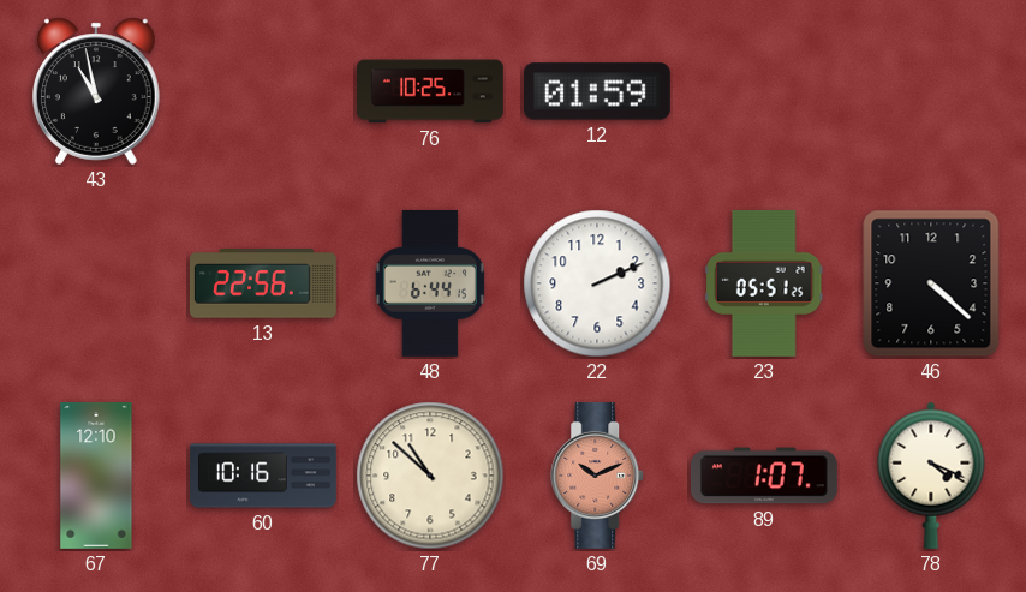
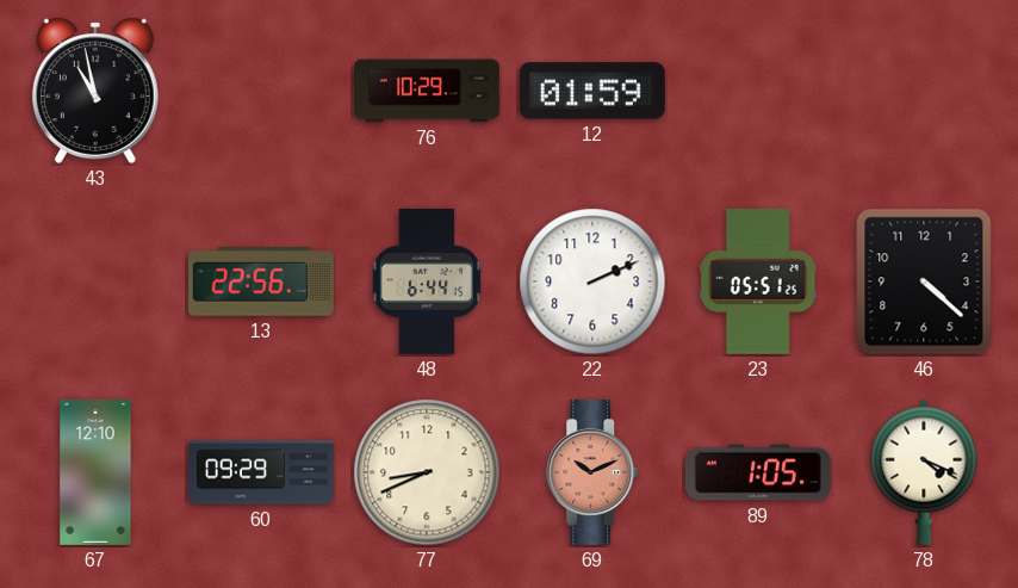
76: 10:25 -> 10:29 (428, 91)
60: 10:16 -> 09:29 (262, 472)
77: 10:52 -> 8:41 (427, 472)
89: 1:07 -> 1:05 (758, 472)
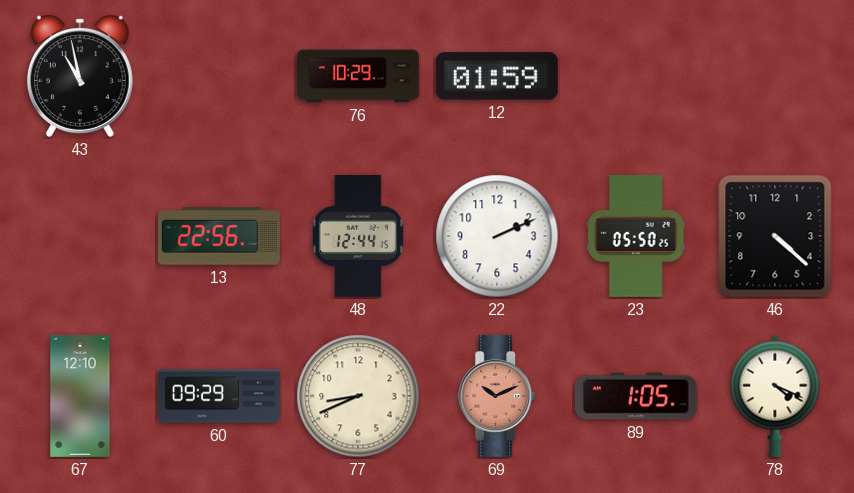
48: 6:44 -> 12:44 (358, 236)
23: 05:51 -> 05:50 (636, 236)
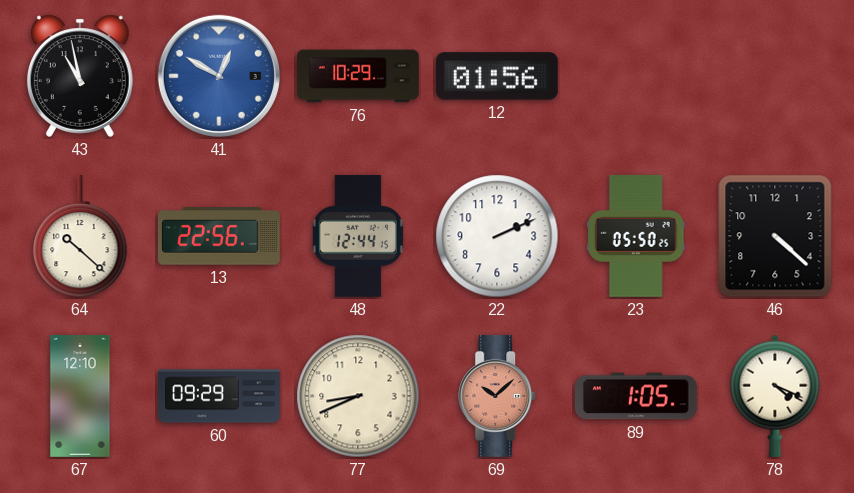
41: none -> 12:50 (219, 76)
12: 01:59 -> 01:56 (497, 76)
64: none -> 10:22 (80, 236)
69: 10:11 -> 10:08 (498, 396)
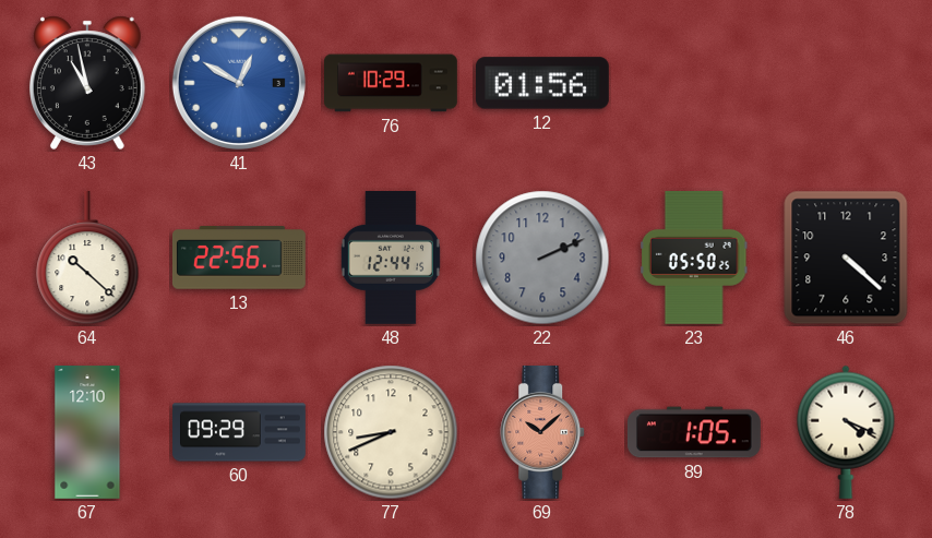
22 dial: white -> grey (542, 258)
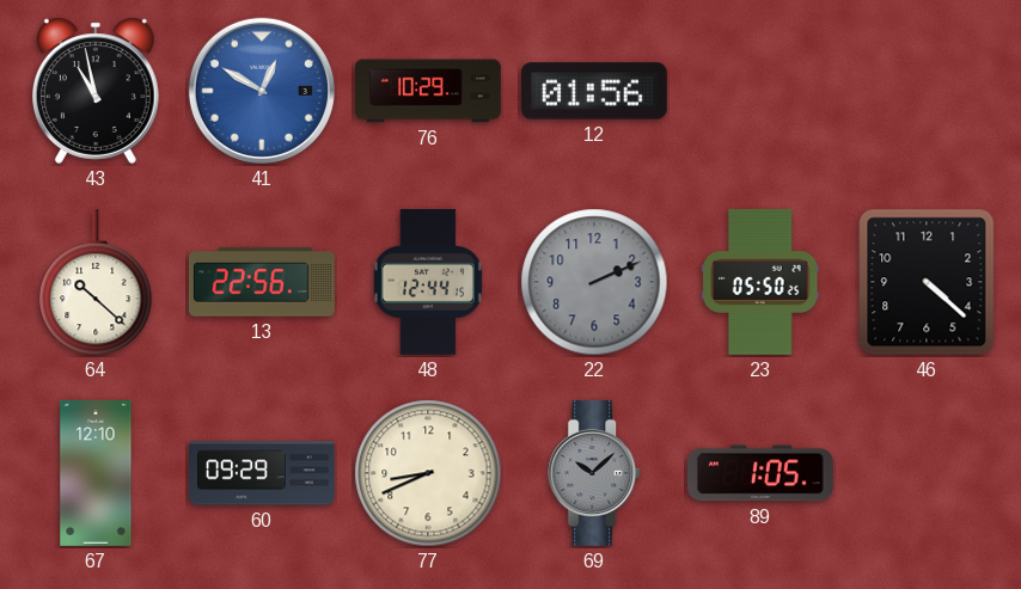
69 dial: salmon -> grey (595, 473)
78: 4:19 -> none (846, 432)
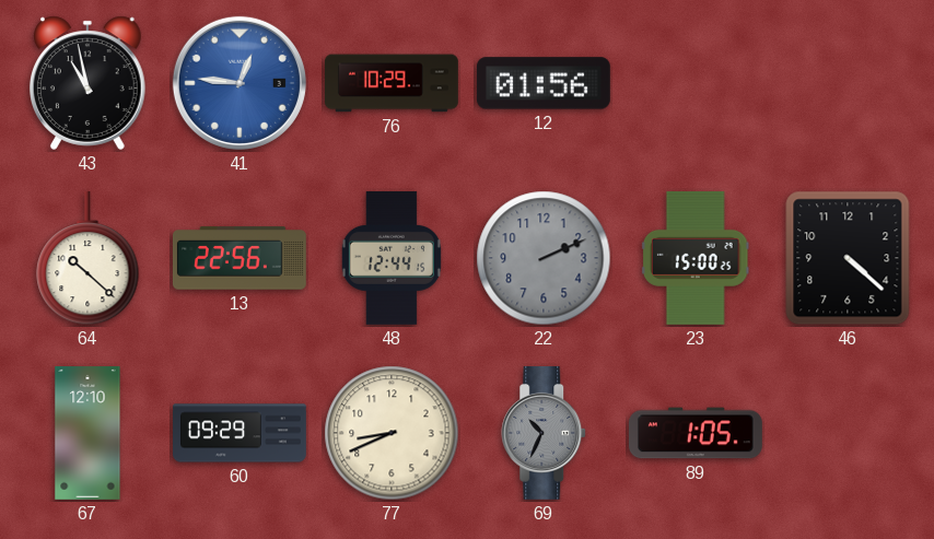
41: 12:50 -> 12:46 (240, 83)
23: 05:50 -> 15:00 (696, 258)
69: 10:08 -> 10:34 (545, 433)
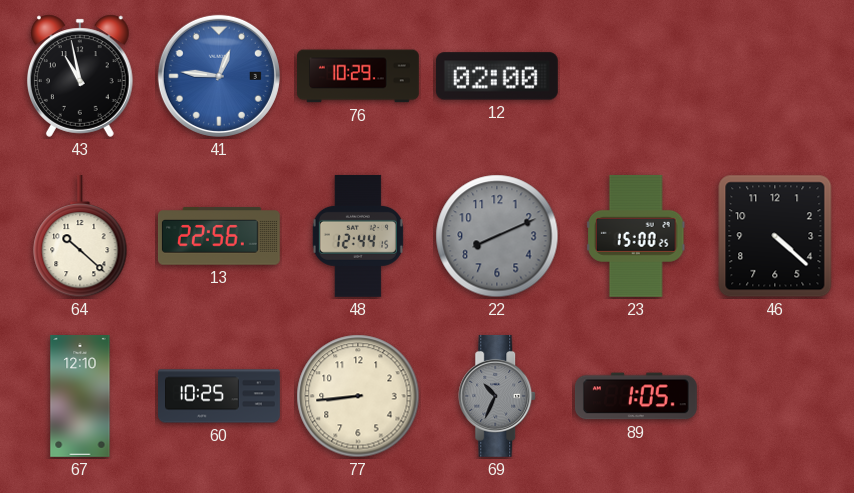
12: 01:56 -> 02:00 (497, 76)
22: 2:11 -> 8:11 (497, 236)
60: 09:29 -> 10:25 (220, 396)
77: 8:41 -> 8:44 (358, 396)
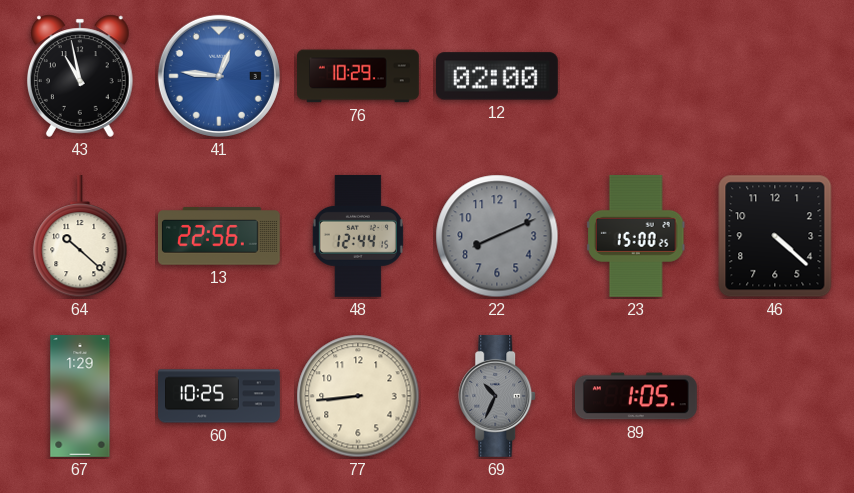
67: 12:10 -> 1:29 (80, 397)
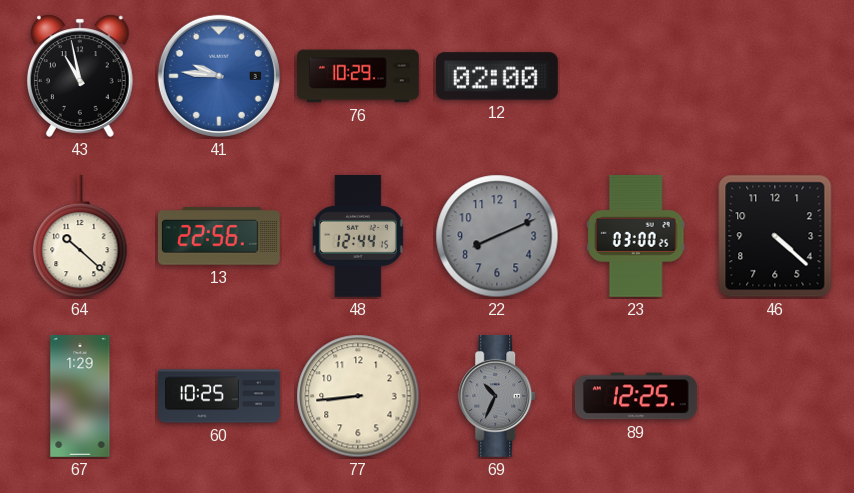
41: 12:46 -> 9:46 (219, 76)
23: 15:00 -> 03:00 (636, 236)
89: 1:05 -> 12:25 (636, 396)
